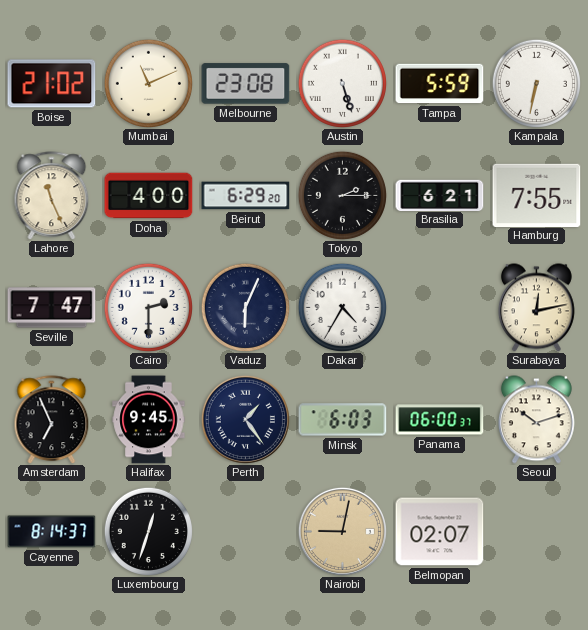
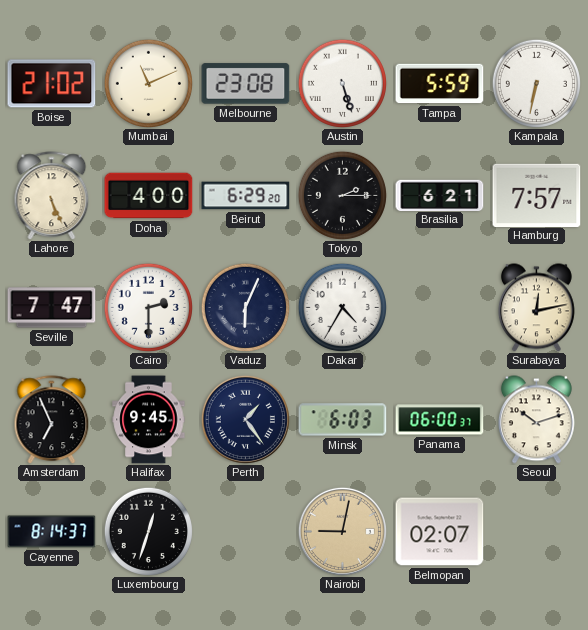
Lahore: 11:26 -> 5:26 (52, 196)
Hamburg: 7:55 -> 7:57 (537, 195)
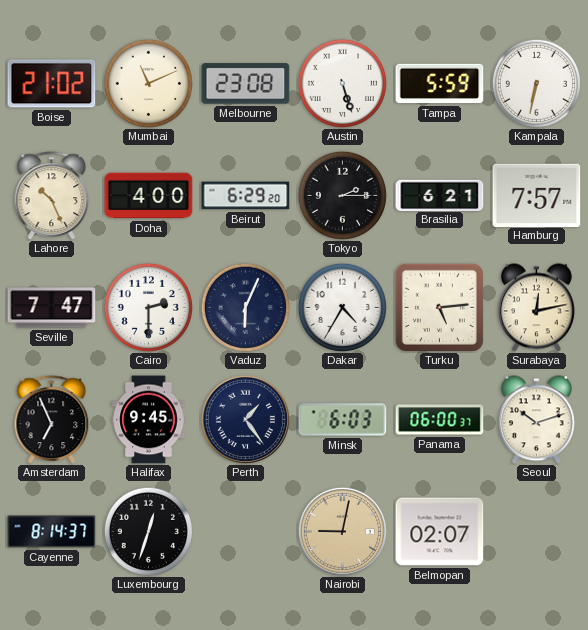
Lahore: 5:26 -> 10:26 (52, 196)
Turku: none -> 5:14 (439, 307)
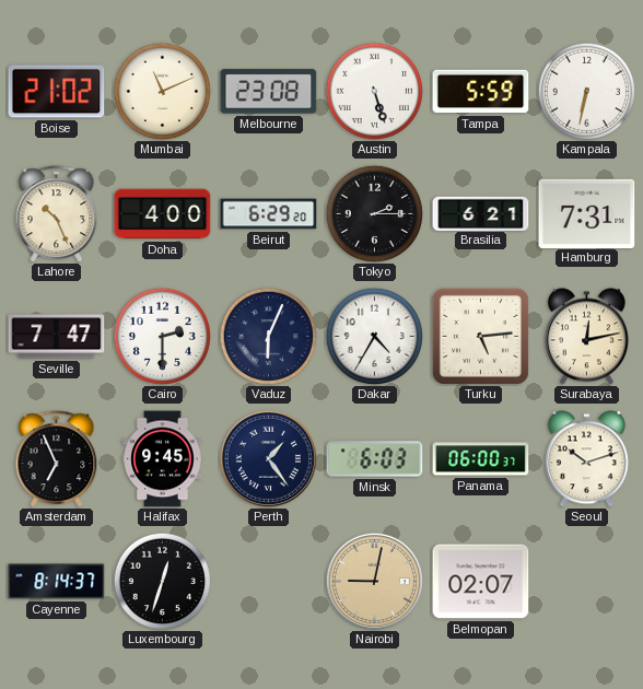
Hamburg: 7:57 -> 7:31 (587, 213)
